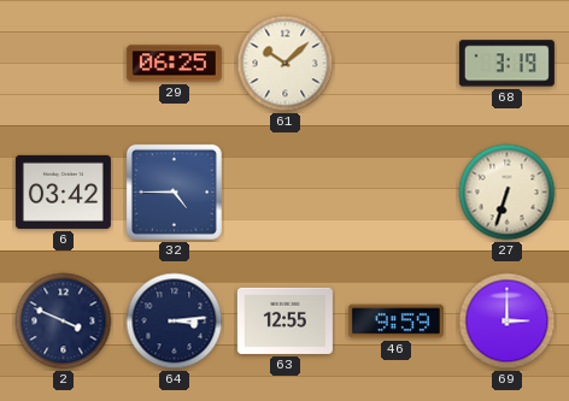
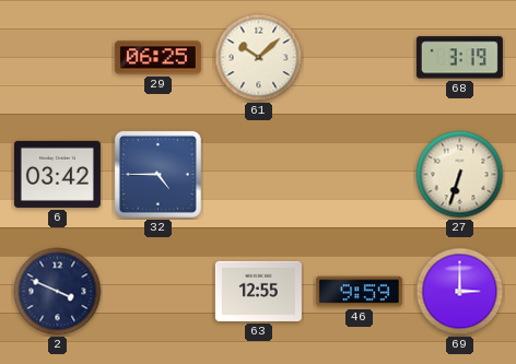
64: 3:14 -> none (175, 322)
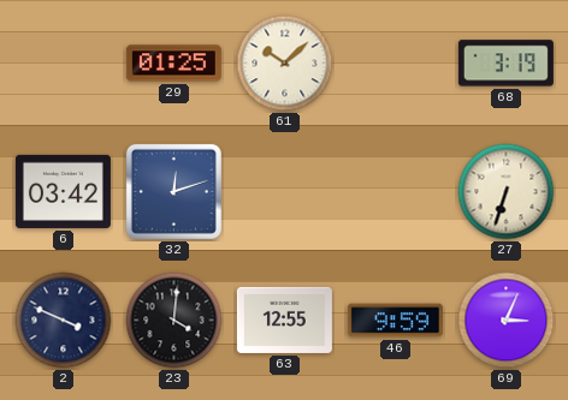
29: 06:25 -> 01:25 (173, 64)
32: 4:45 -> 12:12 (173, 191)
23: none -> 4:01 (174, 321)
69: 3:00 -> 3:04 (507, 321)
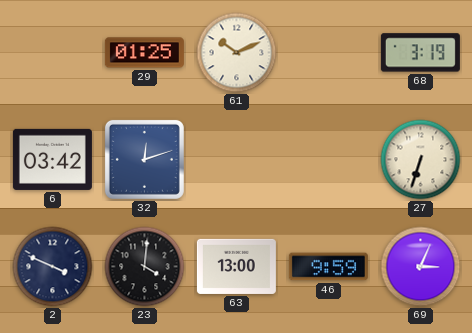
61: 10:08 -> 10:11 (237, 53)
63: 12:55 -> 13:00 (236, 266)
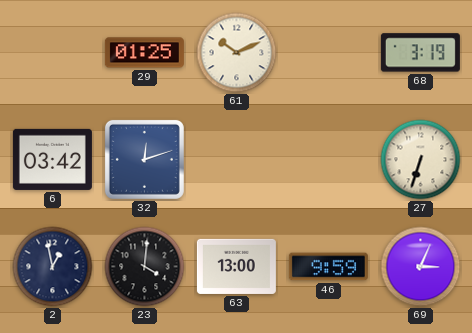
2: 3:49 -> 12:58 (53, 267)
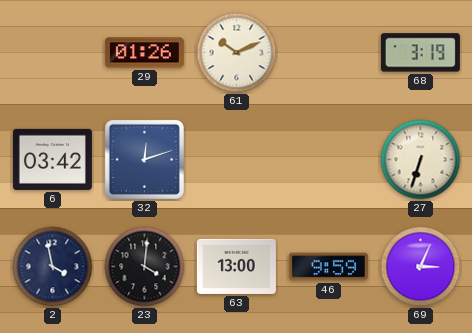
29: 01:25 -> 01:26 (144, 53)
2: 12:58 -> 3:58 (53, 267)
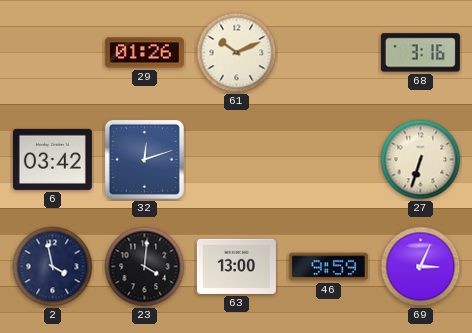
68: 3:19 -> 3:16 (420, 53)
